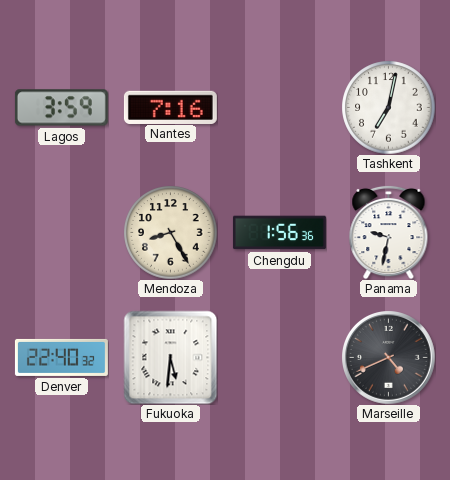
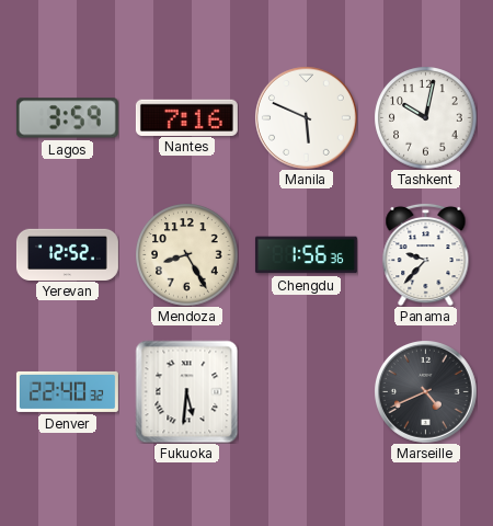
Manila: none -> 5:49 (307, 118)
Tashkent: 7:02 -> 10:02 (425, 117)
Yerevan: none -> 12:52 (67, 254)
Panama: 9:32 -> 9:37 (426, 254)
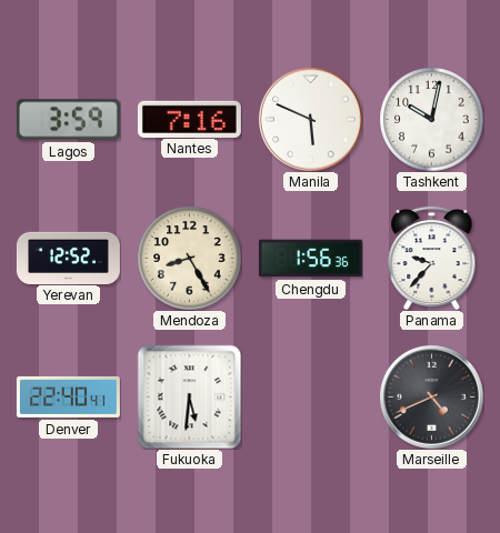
Denver: 22:40:32 -> 22:40:41 (68, 396)
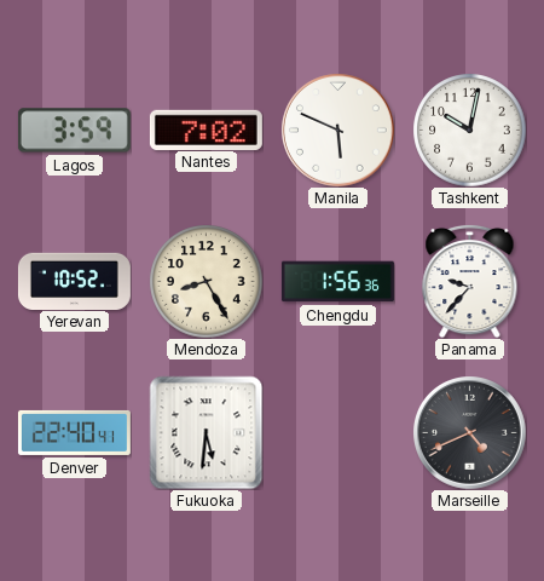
Nantes: 7:16 -> 7:02 (206, 130)
Yerevan: 12:52 -> 10:52 (74, 281)
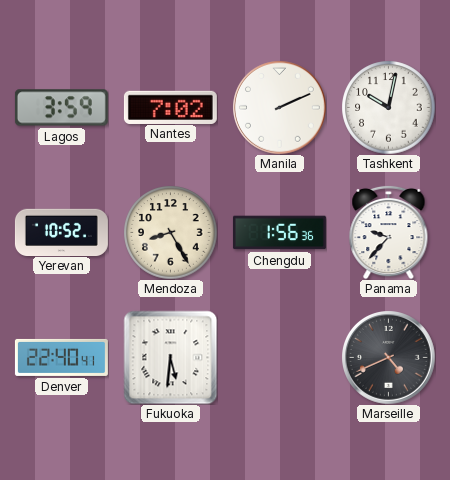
Manila: 5:49 -> 2:11 (280, 108)
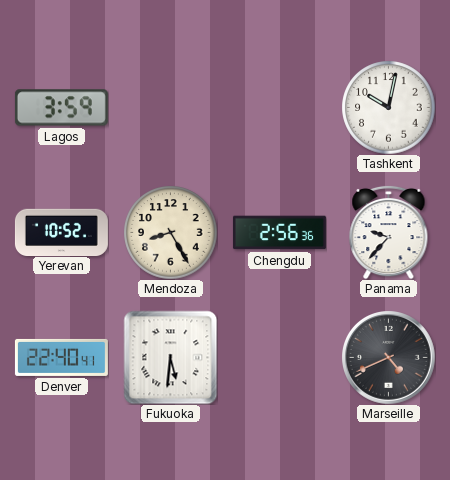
Nantes: 7:02 -> none (170, 107)
Manila: 2:11 -> none (280, 108)
Chengdu: 1:56 -> 2:56 (279, 233)
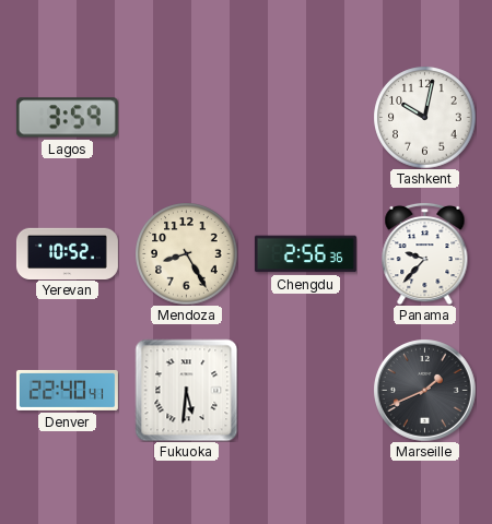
Marseille: 4:41 -> 1:41 (425, 391)
